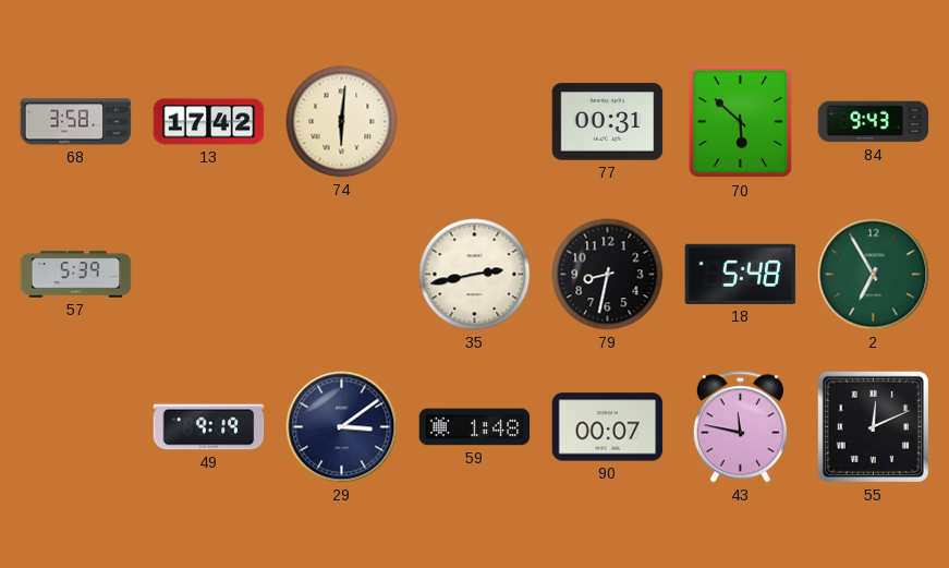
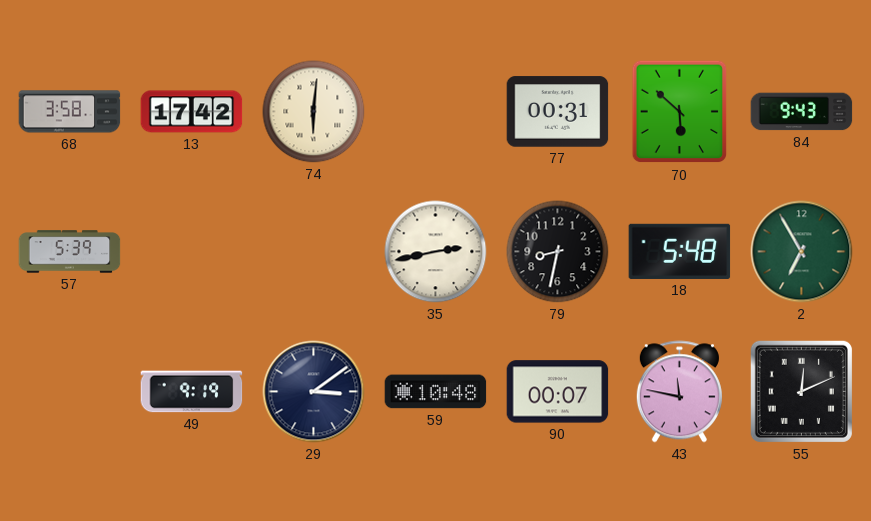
59: 1:48 -> 10:48 (436, 392)
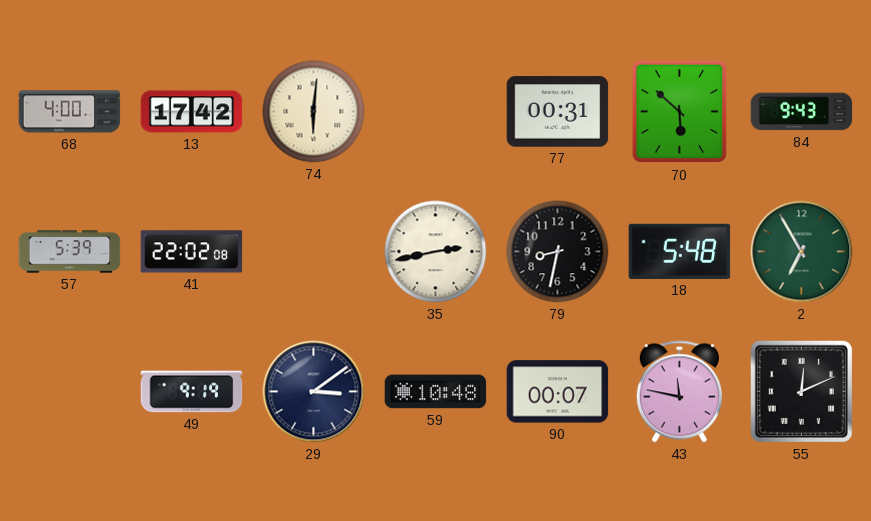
68: 3:58 -> 4:00 (70, 112)
41: none -> 22:02 (192, 252)
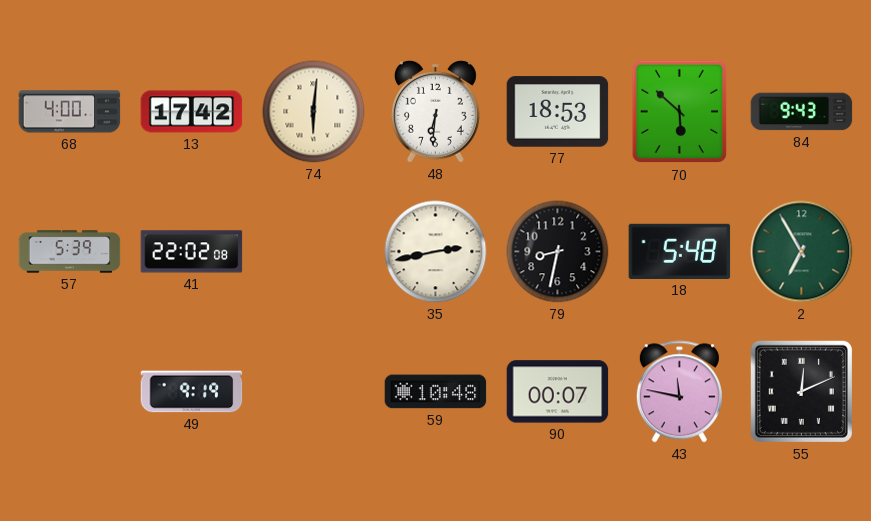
48: none -> 6:31 (435, 111)
77: 00:31 -> 18:53 (558, 112)
29: 3:09 -> none (314, 392)
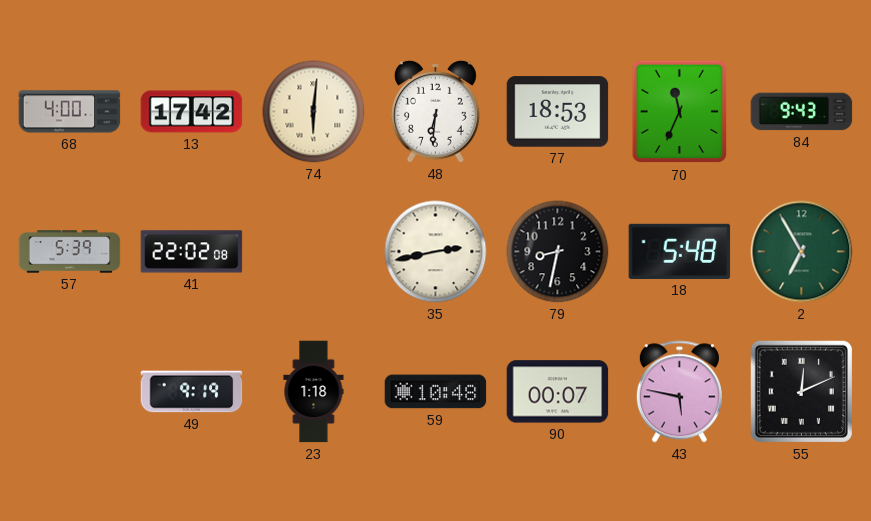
70: 5:52 -> 11:34 (680, 112)
23: none -> 1:18 (314, 392)
43: 11:47 -> 5:47 (679, 392)
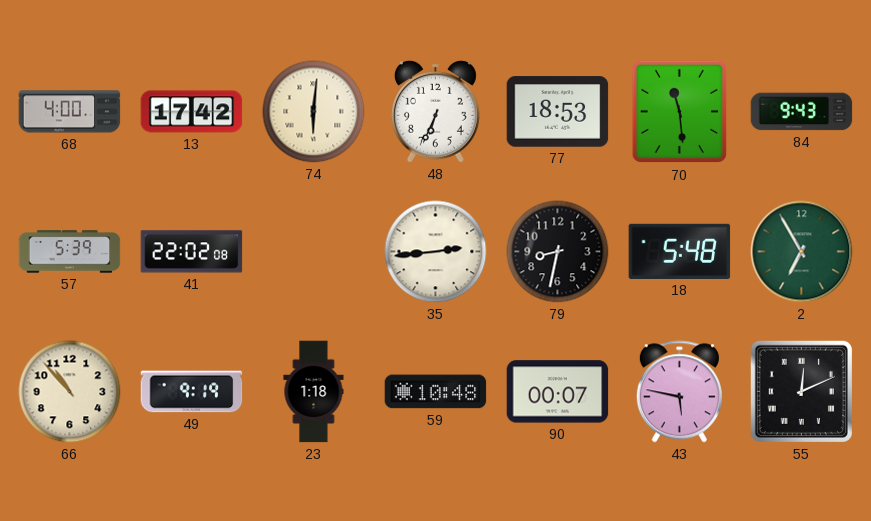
48: 6:31 -> 6:34 (435, 111)
70: 11:34 -> 11:29 (680, 112)
35: 2:43 -> 2:44 (436, 252)
66: none -> 10:53 (70, 392)
